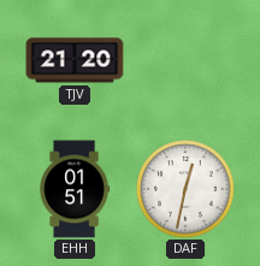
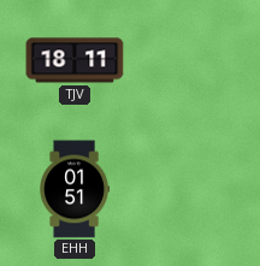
TJV: 21:20 -> 18:11 (75, 60)
DAF: 12:32 -> none (185, 189)
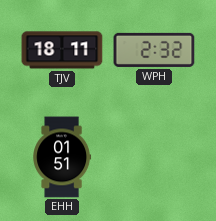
WPH: none -> 2:32 (154, 50)
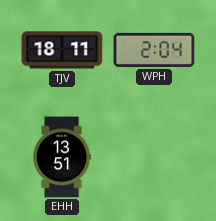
WPH: 2:32 -> 2:04 (154, 50)
EHH: 01:51 -> 13:51 (62, 157)
